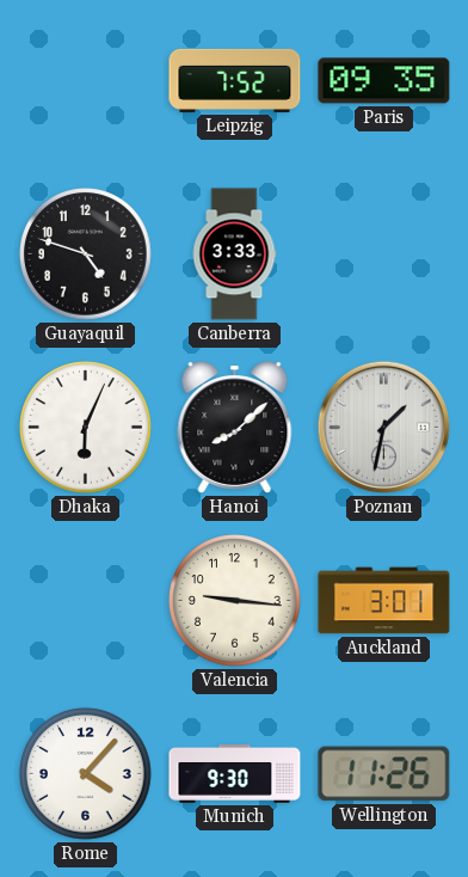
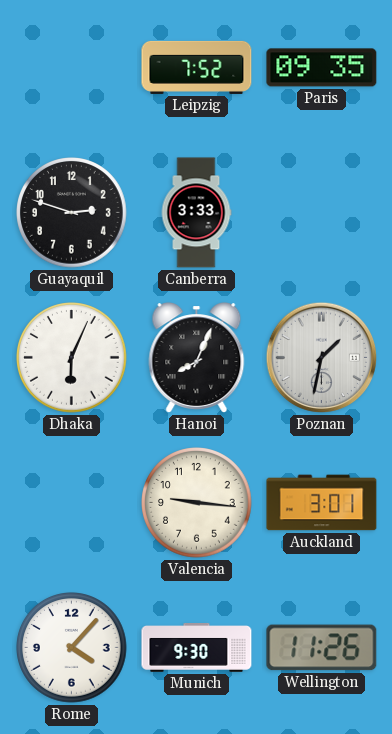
Guayaquil: 4:48 -> 2:48 (72, 213)
Hanoi: 8:08 -> 8:04 (197, 358)
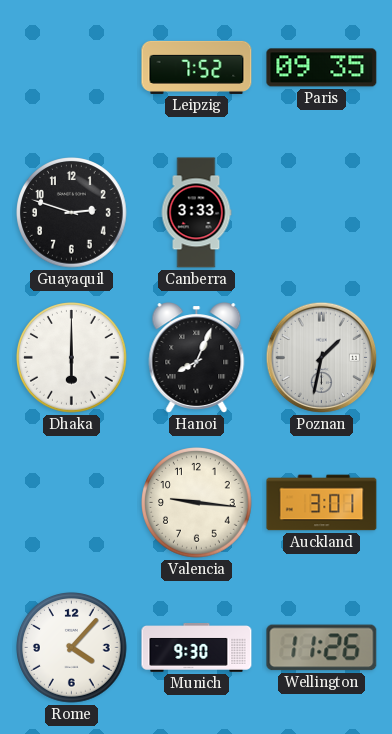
Dhaka: 6:04 -> 6:00 (72, 358)
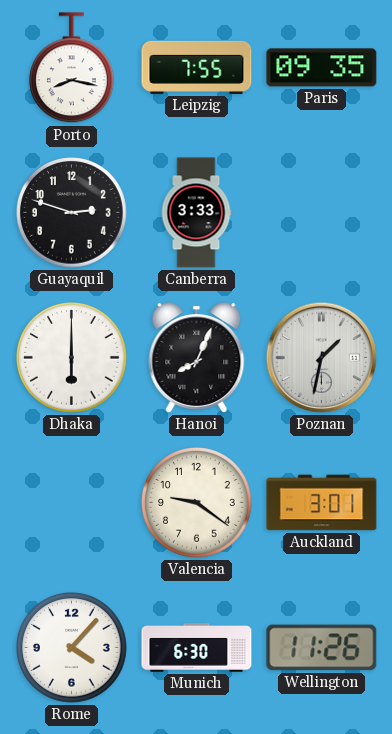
Porto: none -> 8:17 (72, 68)
Leipzig: 7:52 -> 7:55 (197, 67)
Valencia: 9:16 -> 9:21 (197, 503)
Munich: 9:30 -> 6:30 (197, 648)
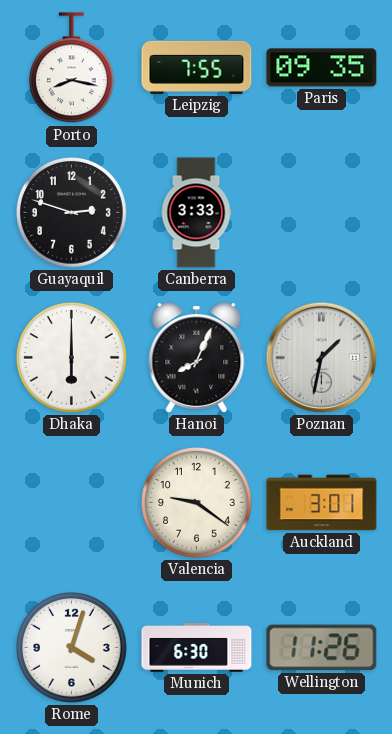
Rome: 4:07 -> 4:03 (72, 648)
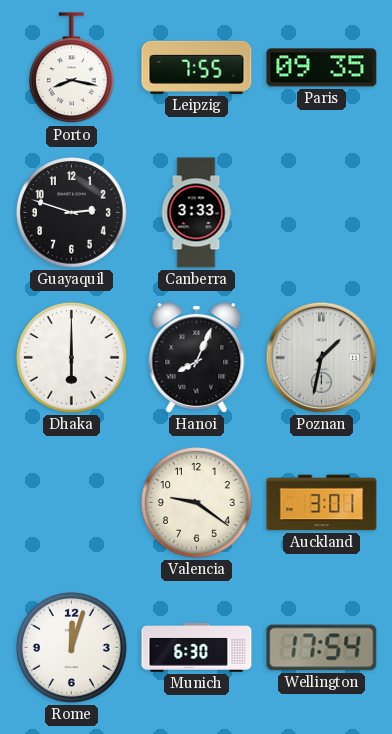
Rome: 4:03 -> 12:03 (72, 648)
Wellington: 11:26 -> 17:54 (322, 648)
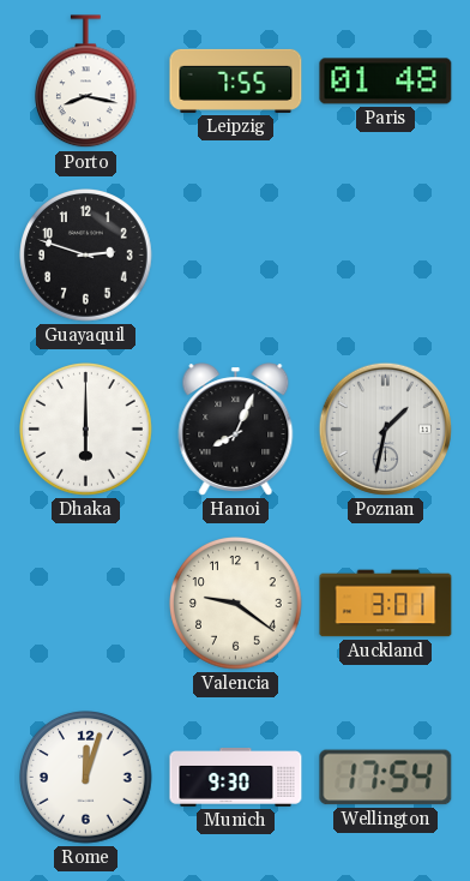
Paris: 09:35 -> 01:48 (386, 82)
Canberra: 3:33 -> none (196, 213)
Munich: 6:30 -> 9:30 (236, 778)
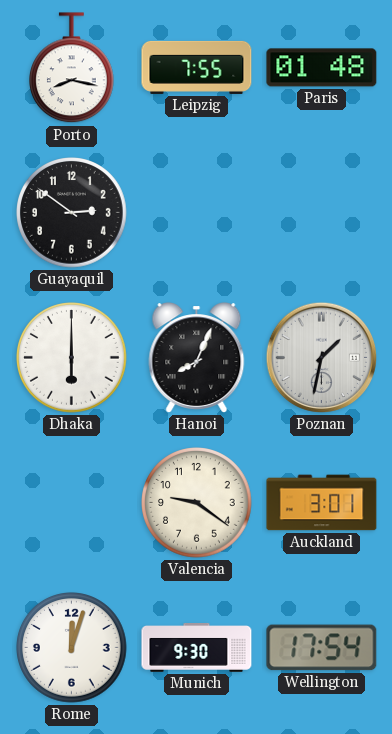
Guayaquil: 2:48 -> 2:51 (72, 213)
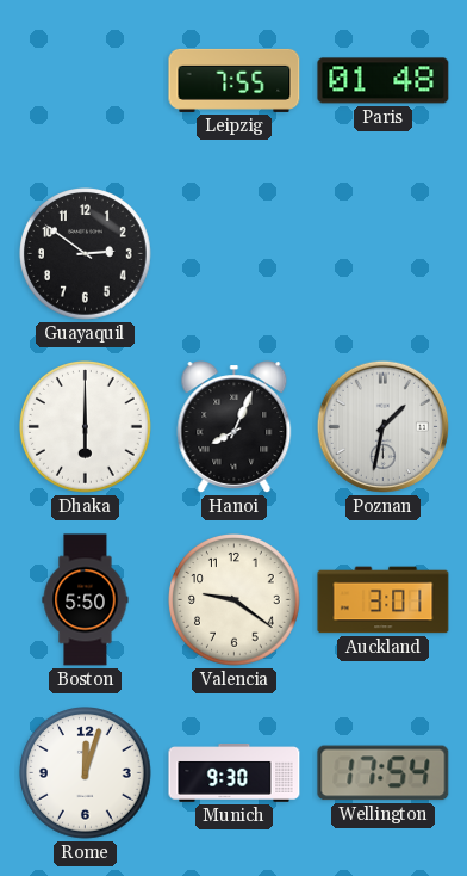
Porto: 8:17 -> none (72, 68)
Boston: none -> 5:50 (86, 600)
